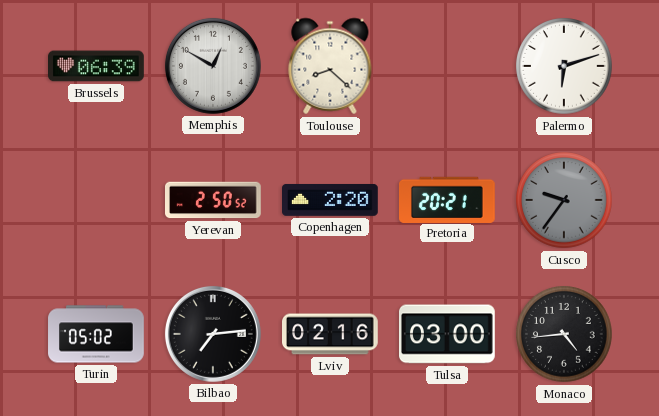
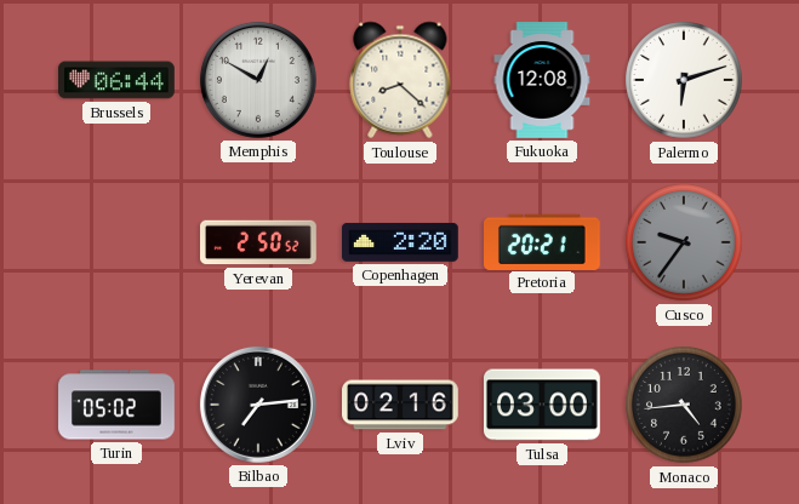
Brussels: 06:39 -> 06:44 (116, 80)
Fukuoka: none -> 12:08 (542, 80)
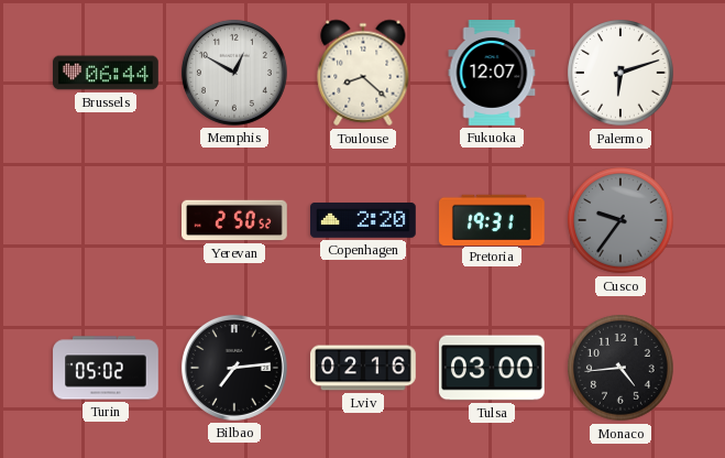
Fukuoka: 12:08 -> 12:07 (492, 73)
Pretoria: 20:21 -> 19:31 (493, 219)
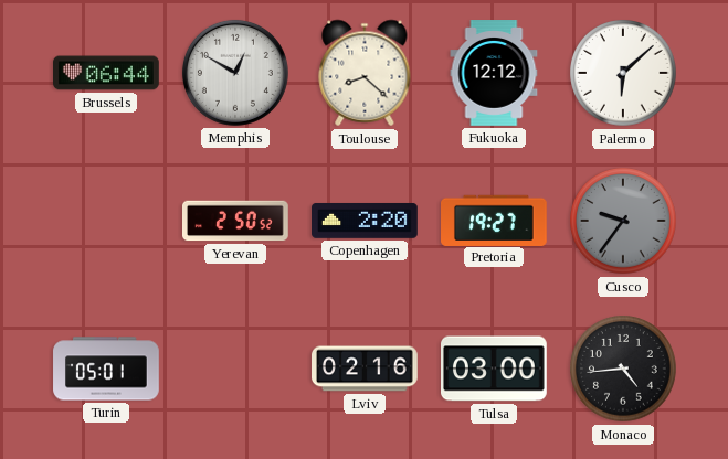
Fukuoka: 12:07 -> 12:12 (494, 73)
Palermo: 6:12 -> 6:08 (623, 73)
Pretoria: 19:31 -> 19:27 (495, 220)
Turin: 05:02 -> 05:01 (106, 369)
Bilbao: 7:14 -> none (234, 368)
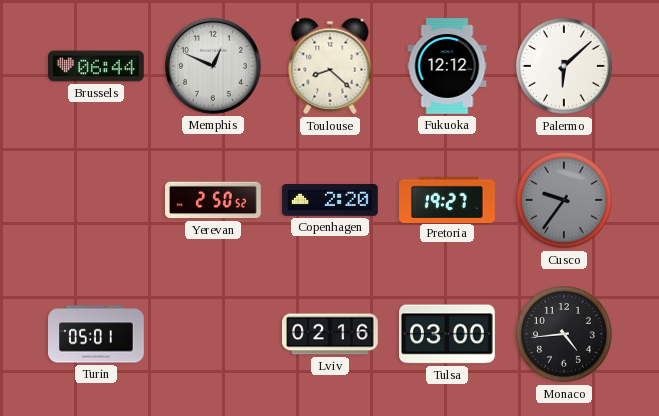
Memphis: 12:50 -> 12:49 (213, 66)
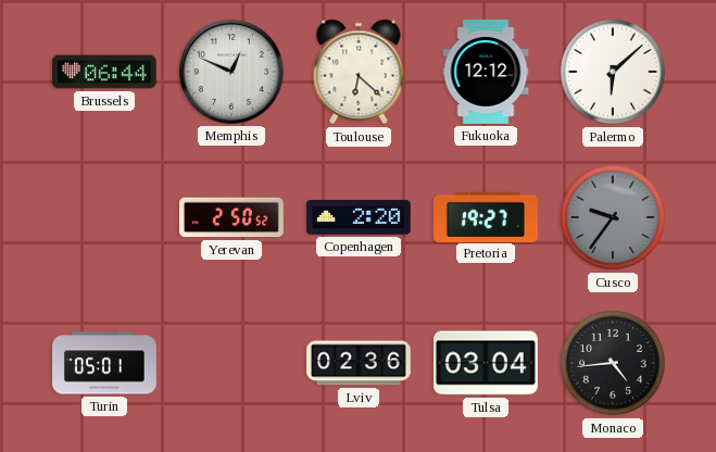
Toulouse: 8:22 -> 6:22 (359, 72)
Lviv: 02:16 -> 02:36 (360, 363)
Tulsa: 03:00 -> 03:04 (487, 363)
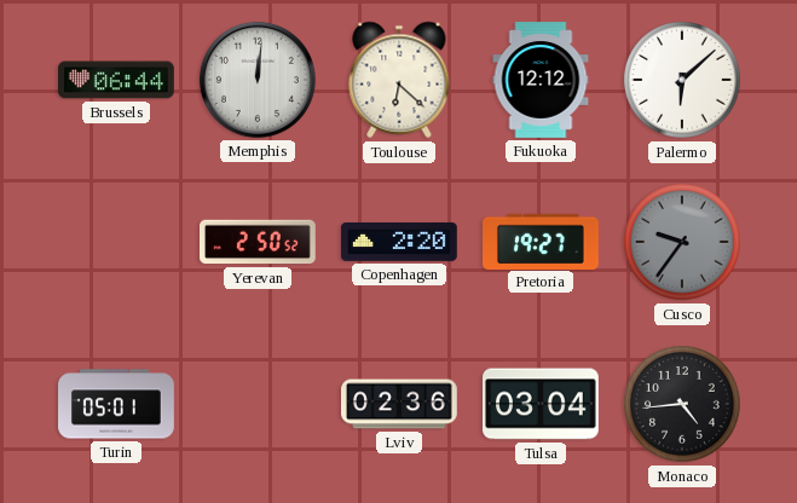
Memphis: 12:49 -> 12:01 (258, 80)
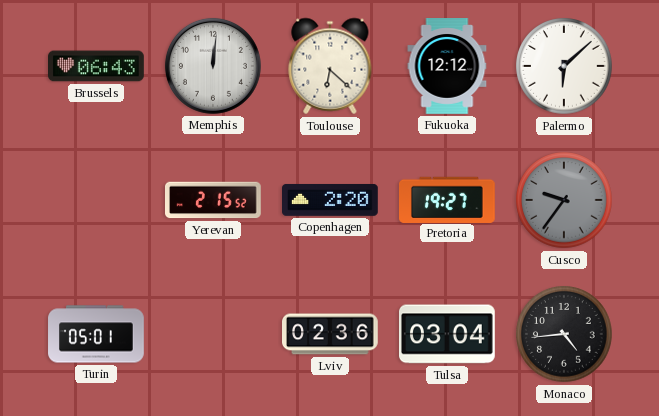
Brussels: 06:44 -> 06:43 (96, 66)
Yerevan: 2:50 -> 2:15 (214, 200)
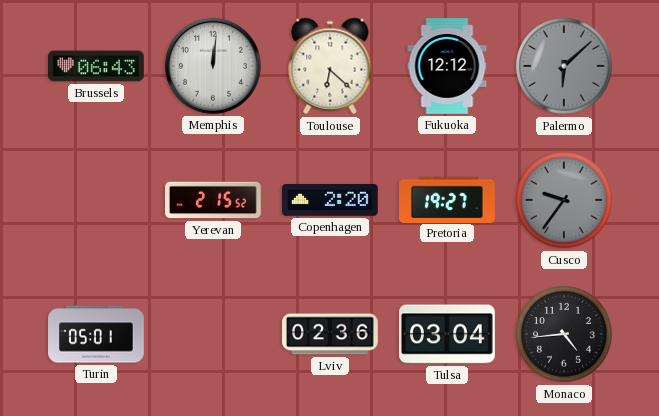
Palermo dial: white -> grey (564, 66)
